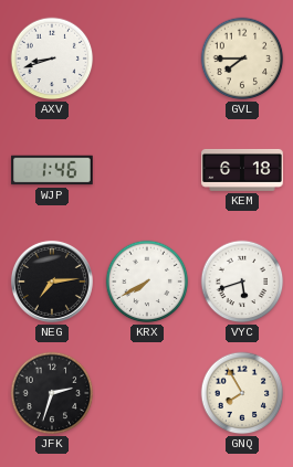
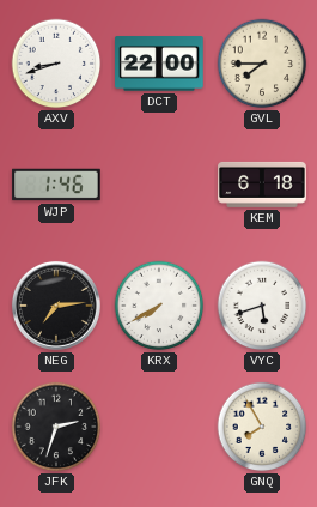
DCT: none -> 22:00 (159, 64)
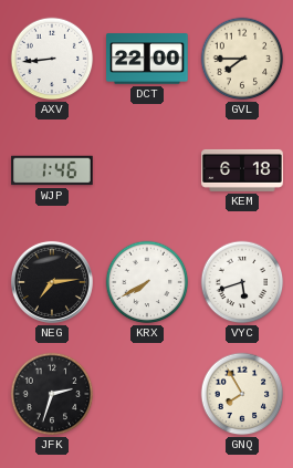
AXV: 8:42 -> 8:44 (52, 59)
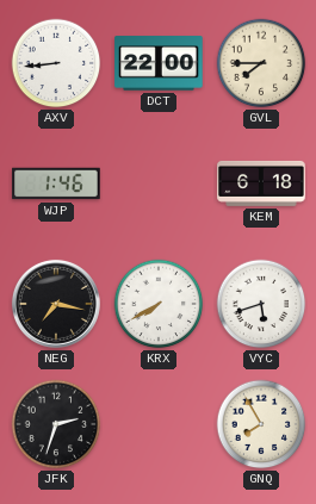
NEG: 7:14 -> 7:17 (56, 304)
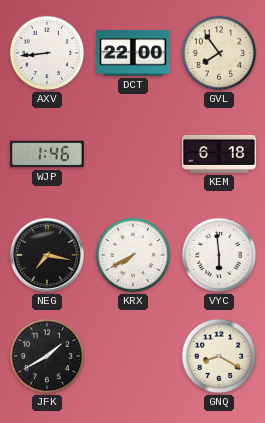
GVL: 7:45 -> 7:54 (219, 53)
VYC: 5:42 -> 5:59 (219, 255)
JFK: 2:33 -> 1:40 (47, 356)
GNQ: 7:55 -> 8:20 (219, 356)
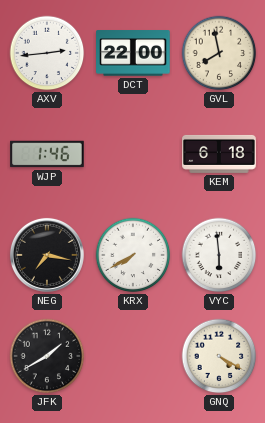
AXV: 8:44 -> 2:44 (47, 53)
GVL: 7:54 -> 7:58 (219, 53)
GNQ: 8:20 -> 4:20 (219, 356)
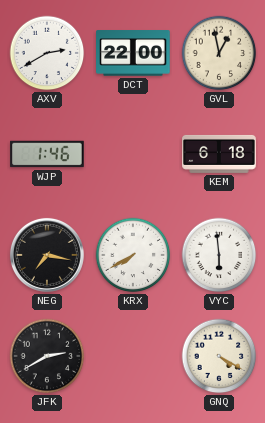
AXV: 2:44 -> 2:40 (47, 53)
GVL: 7:58 -> 12:58 (219, 53)
JFK: 1:40 -> 2:40 (47, 356)
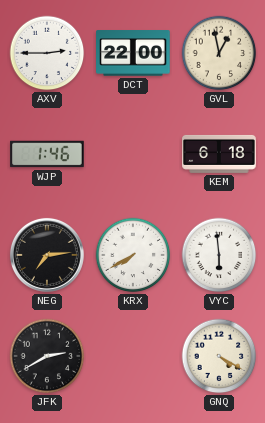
AXV: 2:40 -> 2:45 (47, 53)
NEG: 7:17 -> 7:14 (47, 255)
